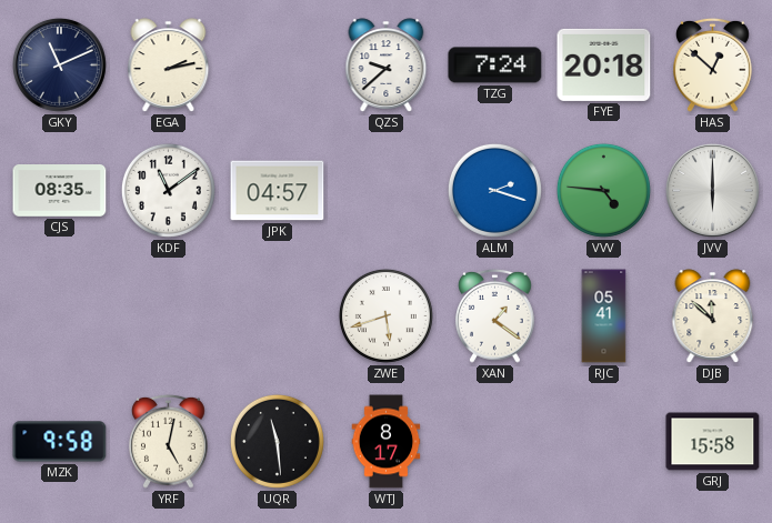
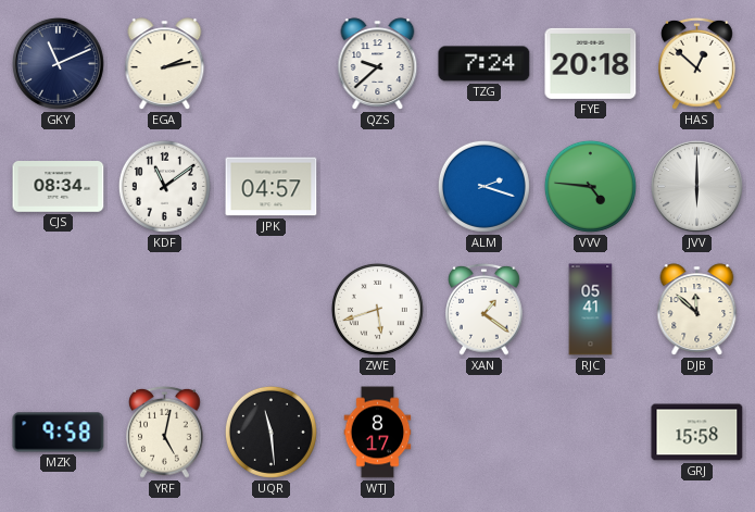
CJS: 08:35 -> 08:34 (59, 187)
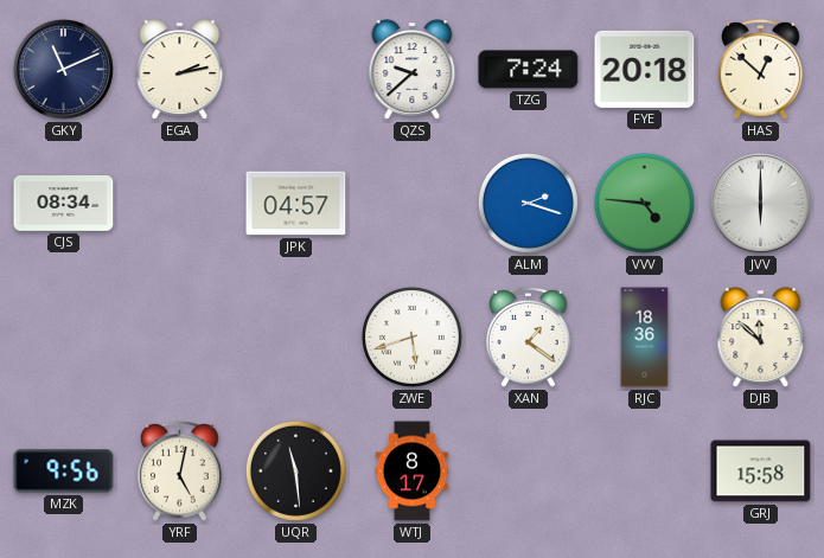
KDF: 11:09 -> none (164, 186)
RJC: 05:41 -> 18:36 (645, 338)
MZK: 9:58 -> 9:56 (64, 472)
